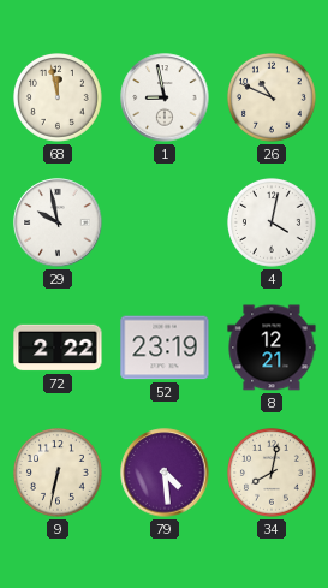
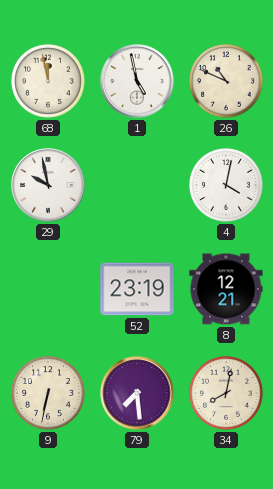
1: 8:58 -> 4:58 (137, 81)
72: 2:22 -> none (58, 348)
79: 4:29 -> 7:29 (137, 393)
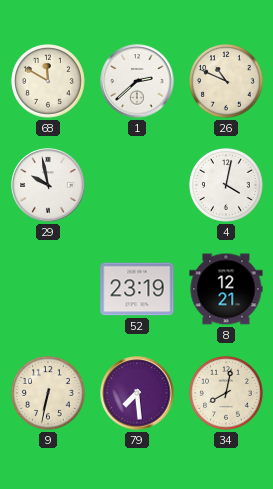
68: 11:58 -> 11:50 (49, 82)
1: 4:58 -> 2:38 (137, 81)
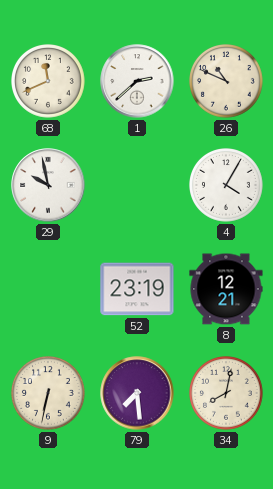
68: 11:50 -> 11:41 (49, 82)
4: 4:02 -> 4:05 (227, 186)
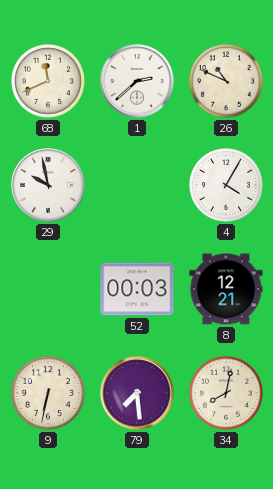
52: 23:19 -> 00:03 (137, 289)
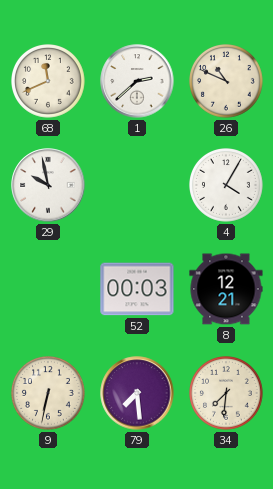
34: 8:02 -> 7:31 (227, 394)
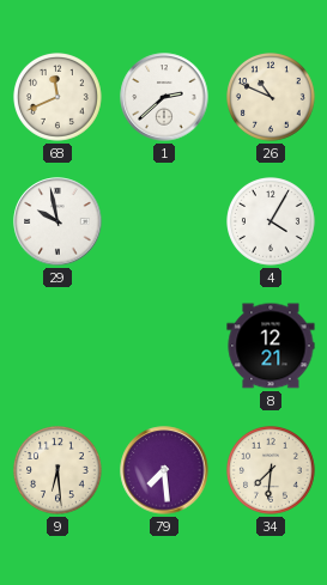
52: 00:03 -> none (137, 289)
9: 6:32 -> 6:29 (59, 471)
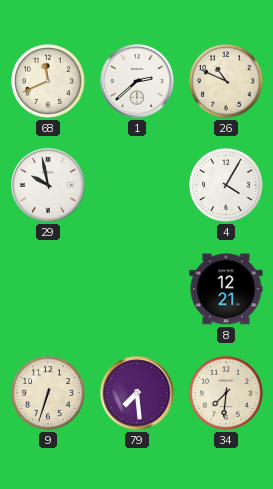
9: 6:29 -> 6:33 (49, 394)
